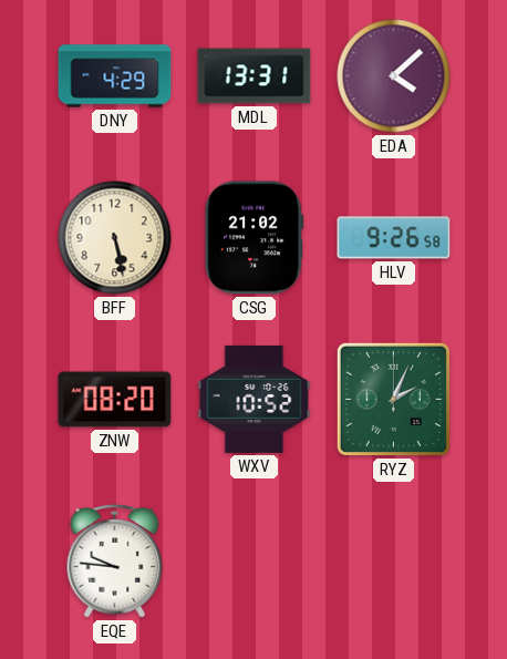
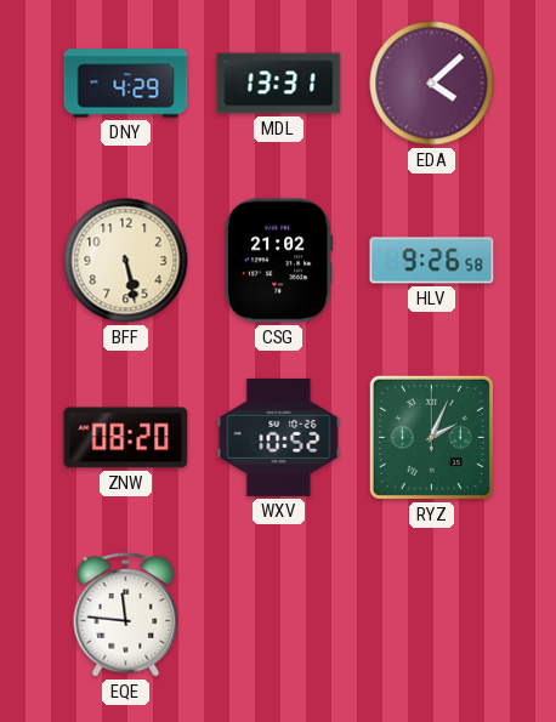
EQE: 9:46 -> 11:46 (126, 615)
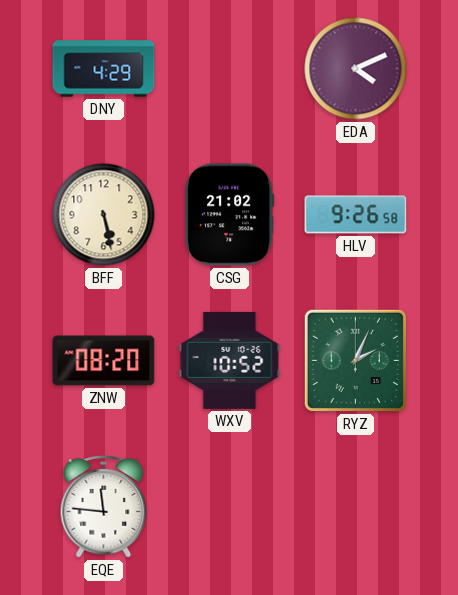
MDL: 13:31 -> none (279, 84)
EDA: 4:08 -> 4:11 (356, 69)
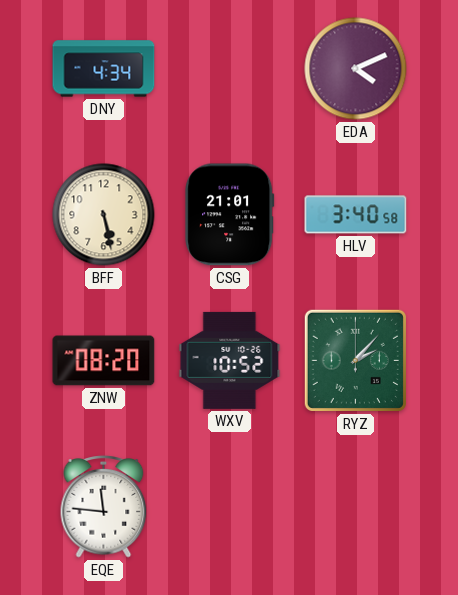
DNY: 4:29 -> 4:34 (104, 69)
CSG: 21:02 -> 21:01 (230, 215)
HLV: 9:26 -> 3:40 (356, 215)
RYZ: 2:04 -> 2:07 (355, 360)
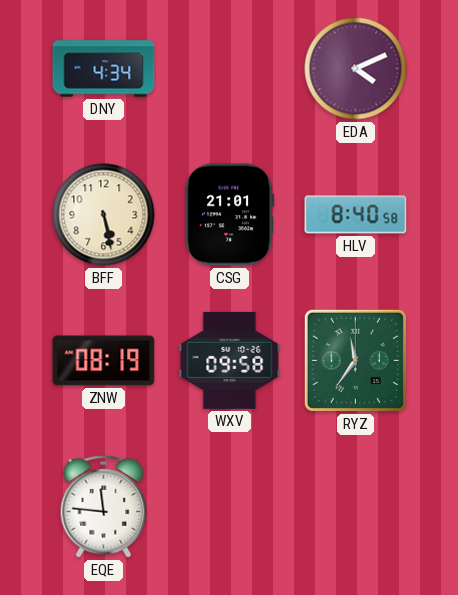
HLV: 3:40 -> 8:40 (356, 215)
ZNW: 08:20 -> 08:19 (104, 361)
WXV: 10:52 -> 09:58 (230, 360)
RYZ: 2:07 -> 11:36 (355, 360)
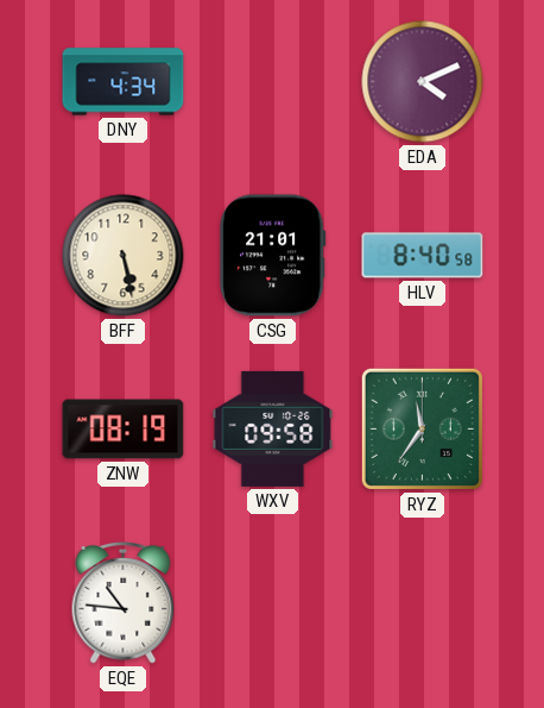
EQE: 11:46 -> 10:46 (124, 603)
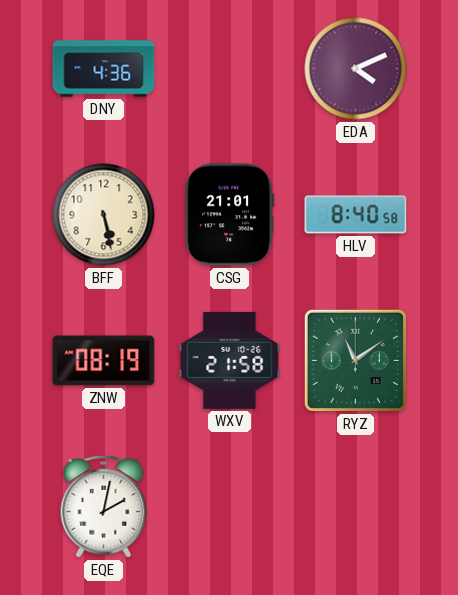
DNY: 4:34 -> 4:36 (104, 69)
WXV: 09:58 -> 21:58 (230, 360)
RYZ: 11:36 -> 11:09 (355, 360)
EQE: 10:46 -> 2:02 (104, 507)
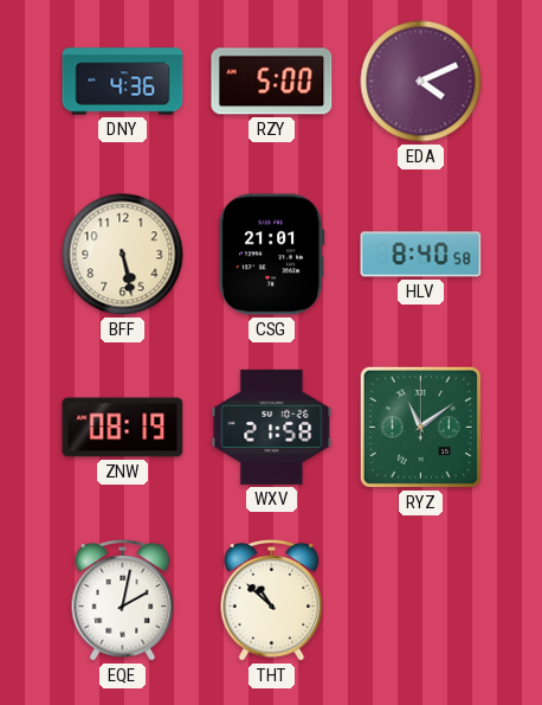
RZY: none -> 5:00 (272, 82)
THT: none -> 10:52 (272, 601)
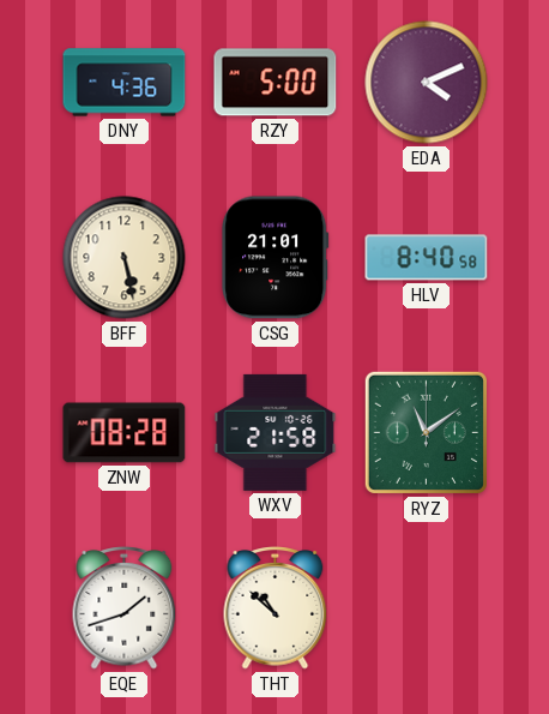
ZNW: 08:19 -> 08:28 (125, 433)
EQE: 2:02 -> 1:42 (125, 608)
